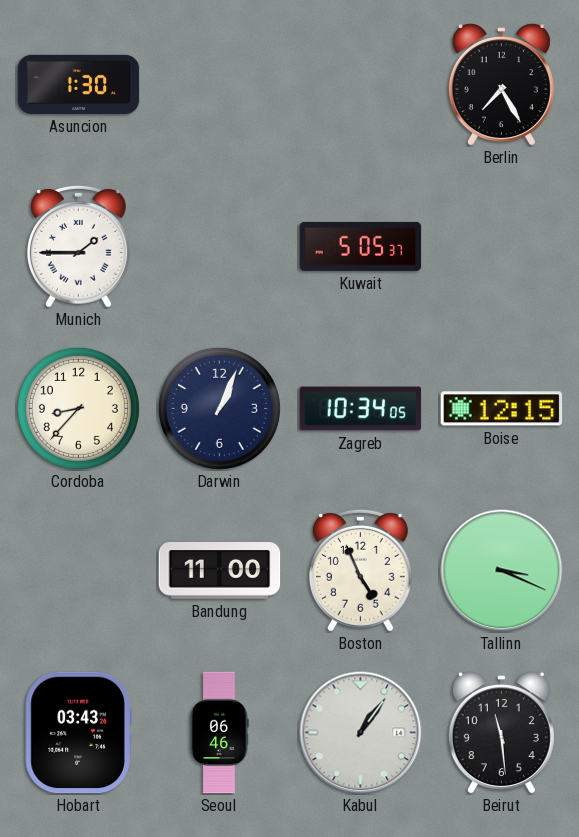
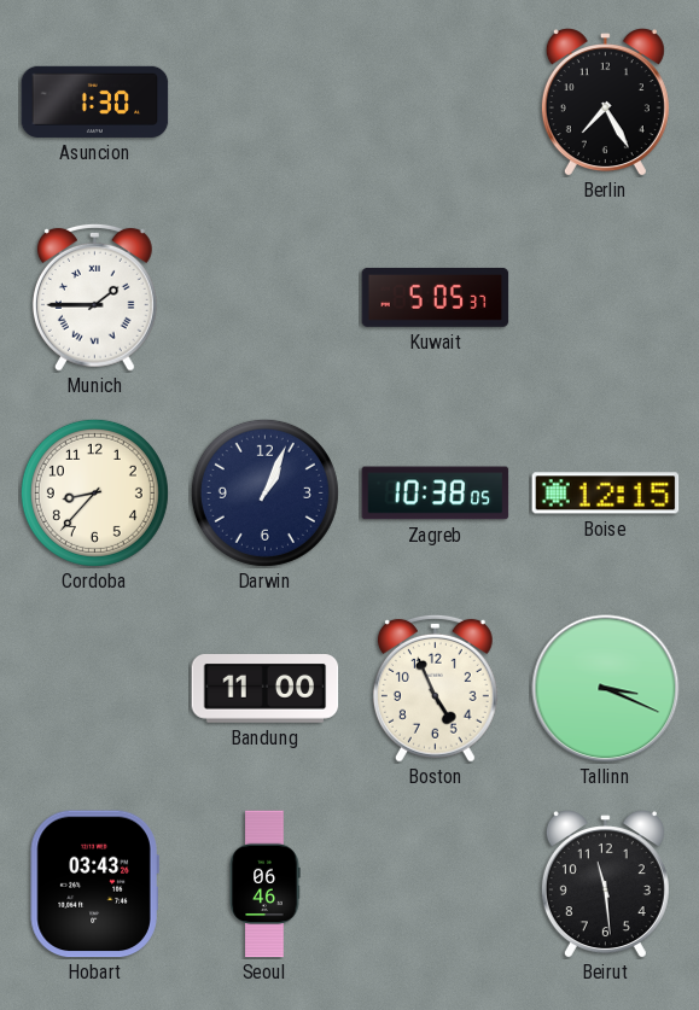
Zagreb: 10:34 -> 10:38 (436, 494)
Kabul: 1:06 -> none (361, 733)
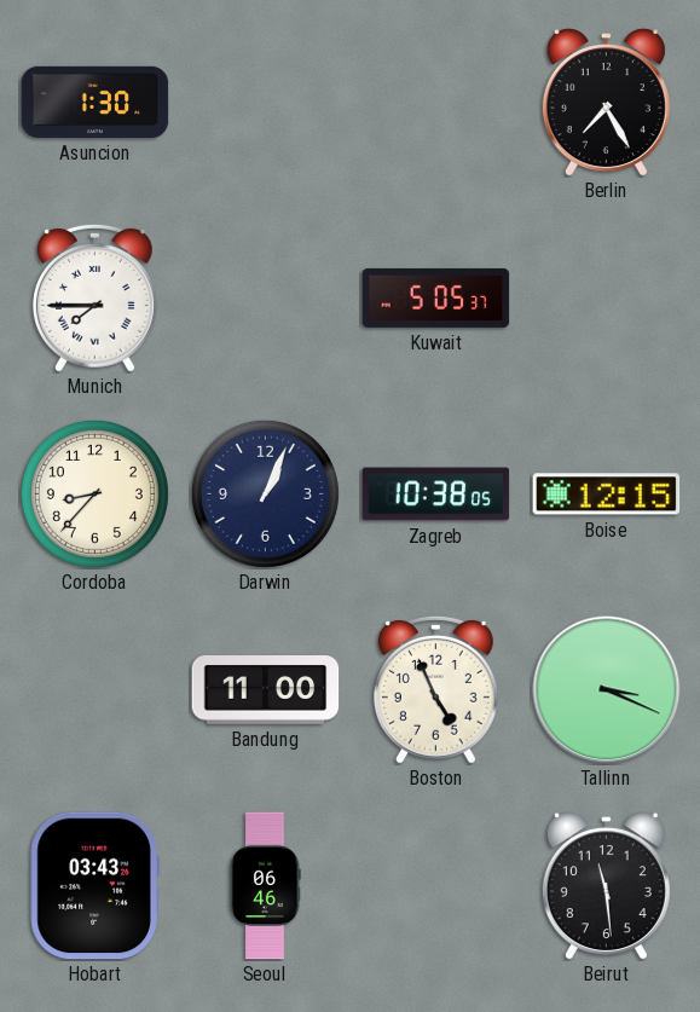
Munich: 1:45 -> 7:45 (94, 297)
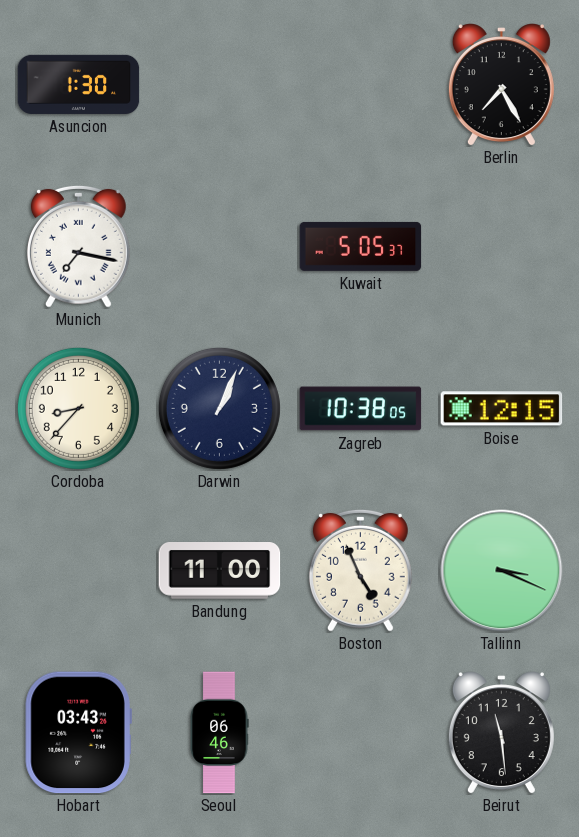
Munich: 7:45 -> 7:17 (78, 246)
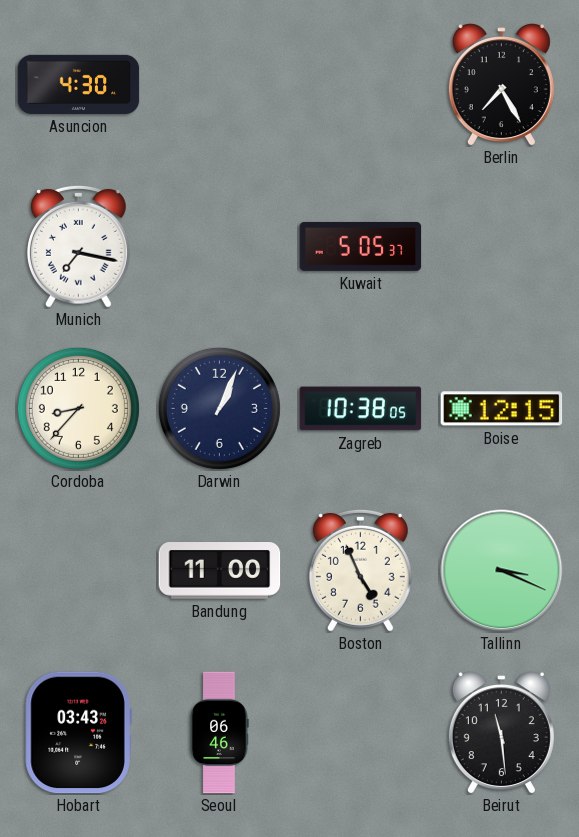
Asuncion: 1:30 -> 4:30 (79, 84)
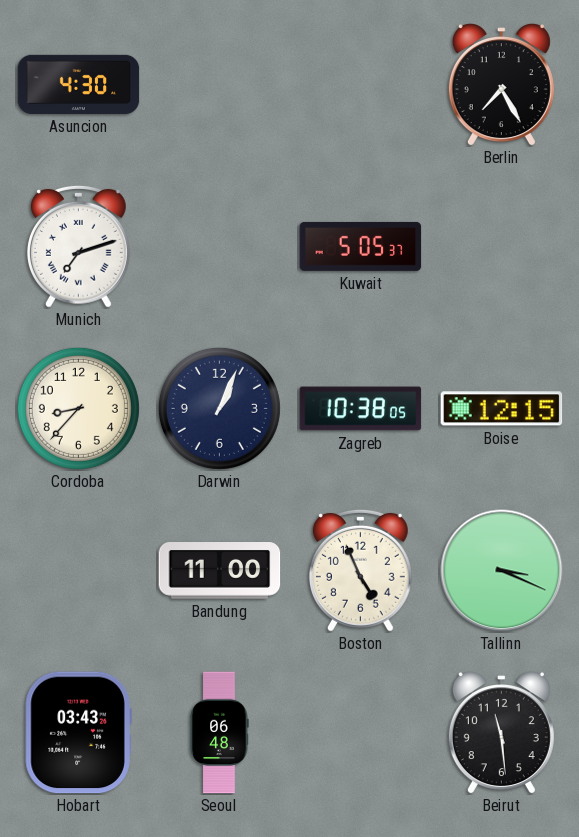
Munich: 7:17 -> 7:12 (78, 246)
Seoul: 06:46 -> 06:48 (219, 733)
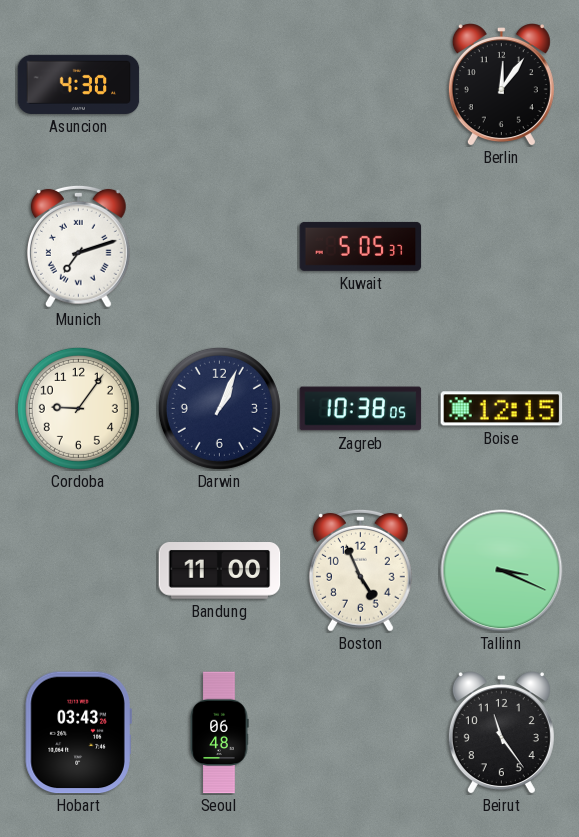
Berlin: 7:25 -> 12:06 (501, 85)
Cordoba: 8:37 -> 9:06 (78, 408)
Beirut: 11:29 -> 11:24 (501, 733)
